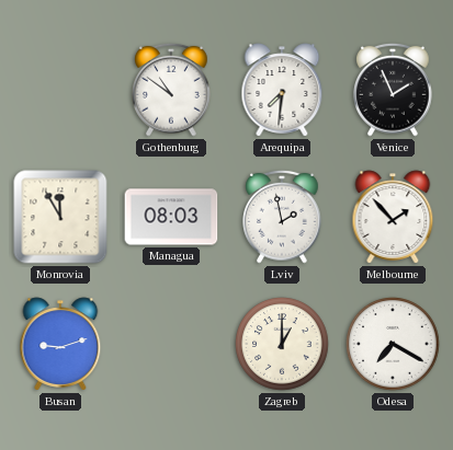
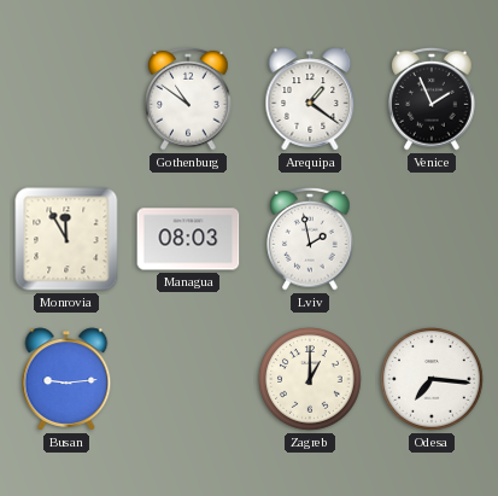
Arequipa: 7:31 -> 1:21 (310, 99)
Melbourne: 1:53 -> none (393, 217)
Busan: 9:12 -> 9:14 (66, 379)
Odesa: 7:20 -> 7:16 (432, 379)
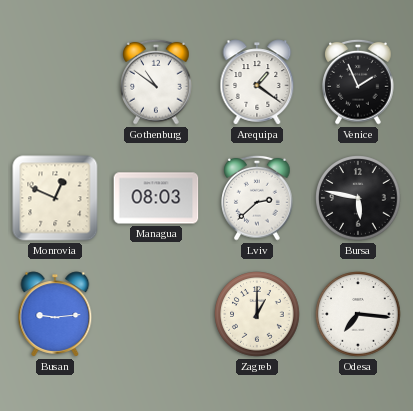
Monrovia: 11:55 -> 12:49 (55, 198)
Lviv: 1:58 -> 2:38 (257, 198)
Bursa: none -> 5:47 (358, 198)
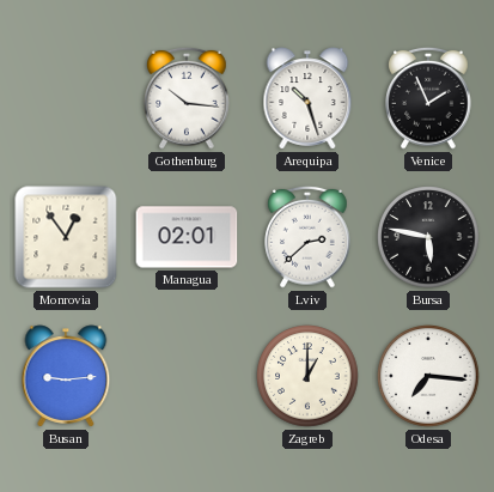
Gothenburg: 10:51 -> 10:16 (187, 98)
Arequipa: 1:21 -> 10:27 (307, 98)
Monrovia: 12:49 -> 12:54 (66, 237)
Managua: 08:03 -> 02:01 (187, 237)
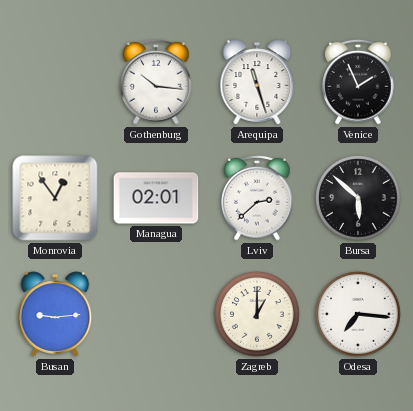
Arequipa: 10:27 -> 11:27 (257, 82)
Bursa: 5:47 -> 5:52 (358, 198)
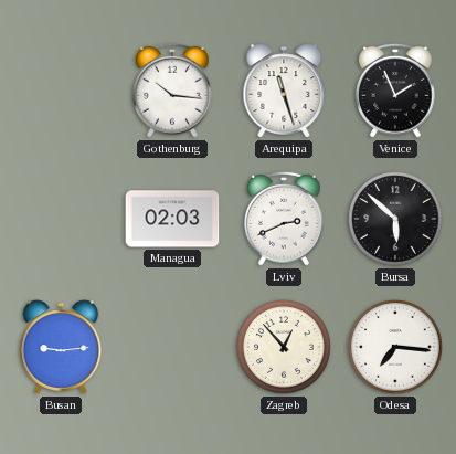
Monrovia: 12:54 -> none (55, 198)
Managua: 02:01 -> 02:03 (172, 219)
Lviv: 2:38 -> 2:41 (284, 219)
Zagreb: 1:00 -> 12:53 (284, 347)
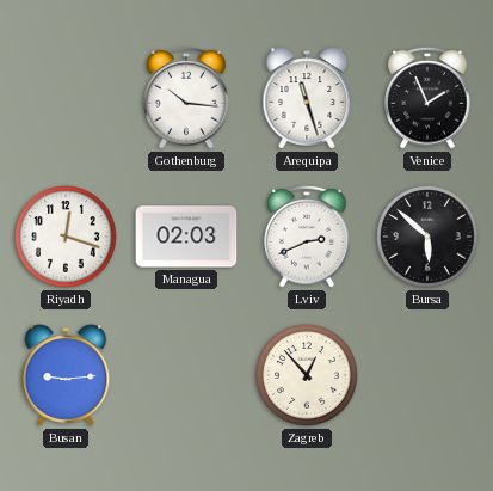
Riyadh: none -> 12:18 (66, 237)
Odesa: 7:16 -> none (395, 347)
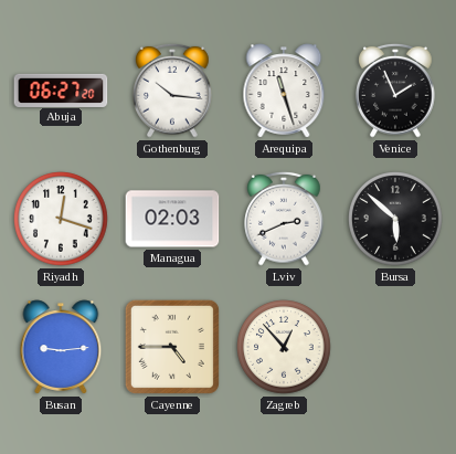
Abuja: none -> 06:27 (61, 89)
Cayenne: none -> 4:45 (172, 347)
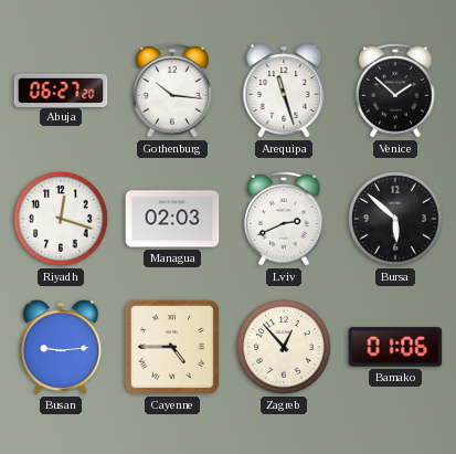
Venice: 1:56 -> 1:52 (395, 91)
Bamako: none -> 01:06 (395, 347)
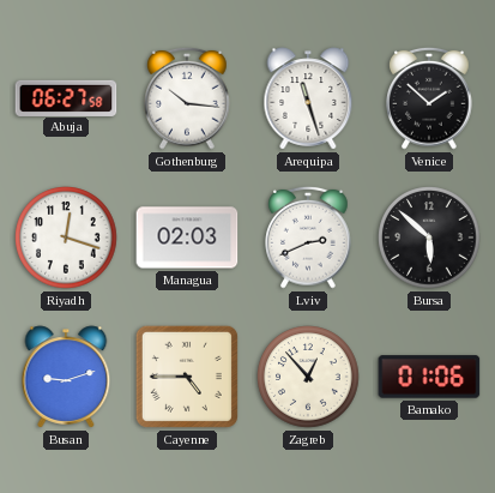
Abuja: 06:27:20 -> 06:27:58 (66, 97)
Busan: 9:14 -> 9:12 (66, 377)
